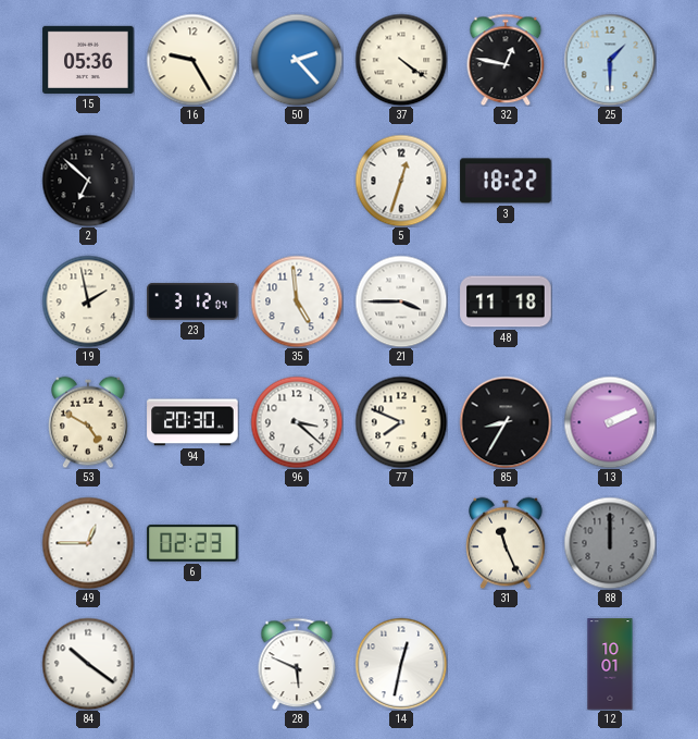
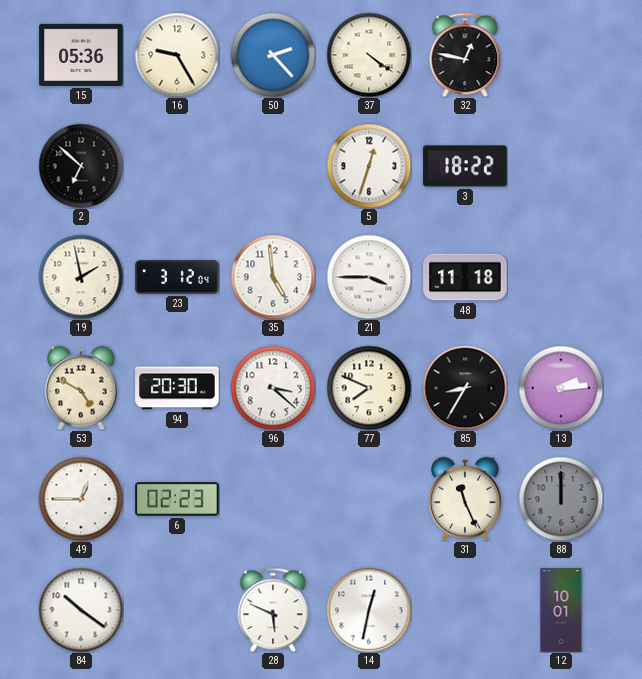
25: 1:30 -> none (610, 60)
13: 2:11 -> 2:14 (561, 388)
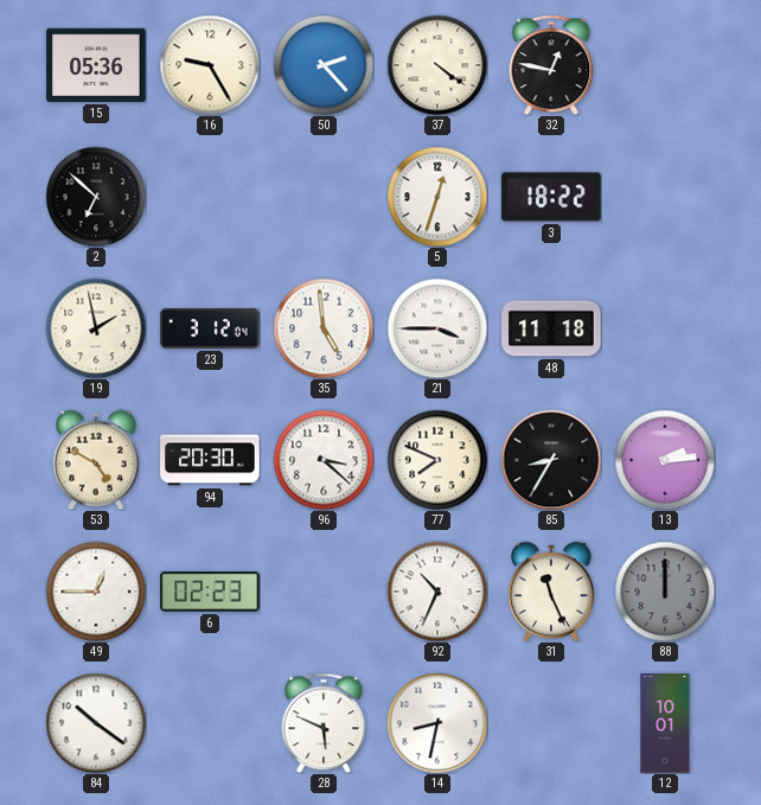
92: none -> 10:34 (437, 592)
14: 12:32 -> 8:32 (437, 723)
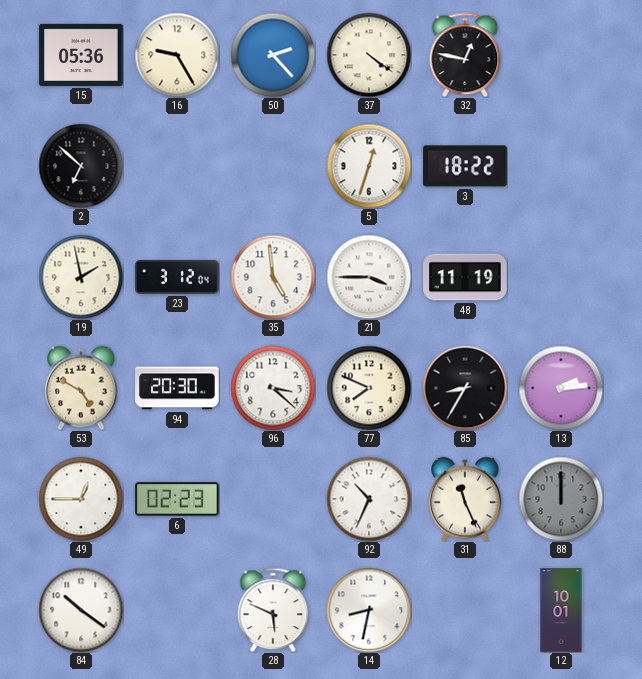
48: 11:18 -> 11:19 (465, 277)
